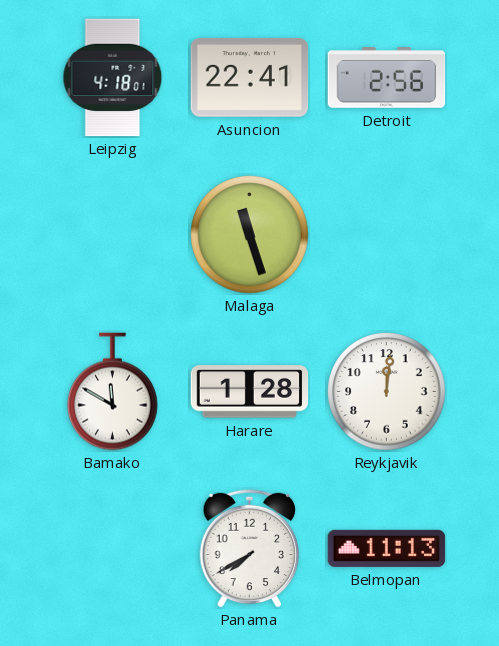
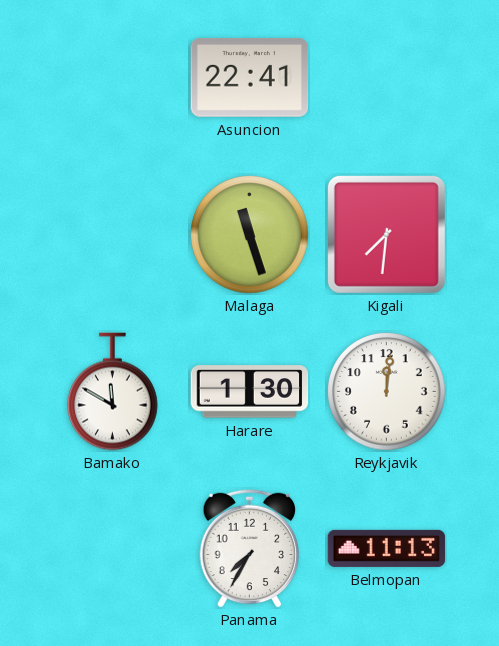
Leipzig: 4:18 -> none (113, 78)
Detroit: 2:56 -> none (387, 78)
Kigali: none -> 7:31 (386, 234)
Harare: 1:28 -> 1:30 (250, 392)
Panama: 7:40 -> 7:35 (249, 548)
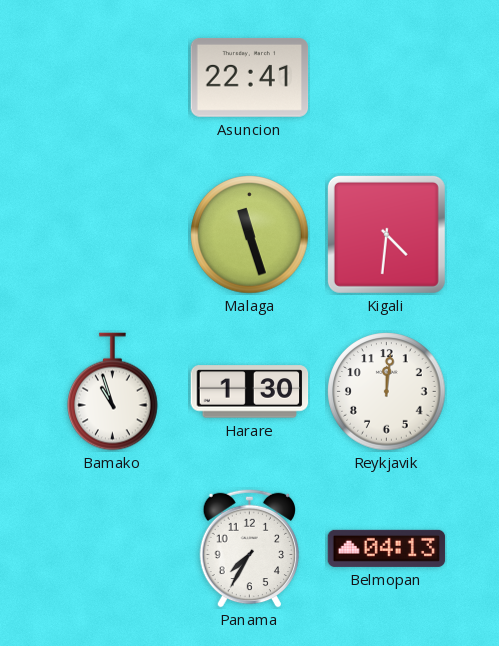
Kigali: 7:31 -> 4:31 (386, 234)
Bamako: 11:50 -> 10:57 (113, 392)
Belmopan: 11:13 -> 04:13 (387, 548)
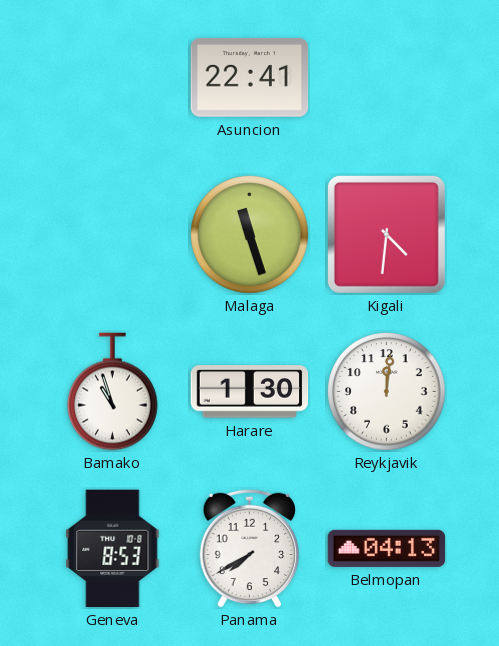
Geneva: none -> 8:53 (113, 549)
Panama: 7:35 -> 7:40 (249, 548)
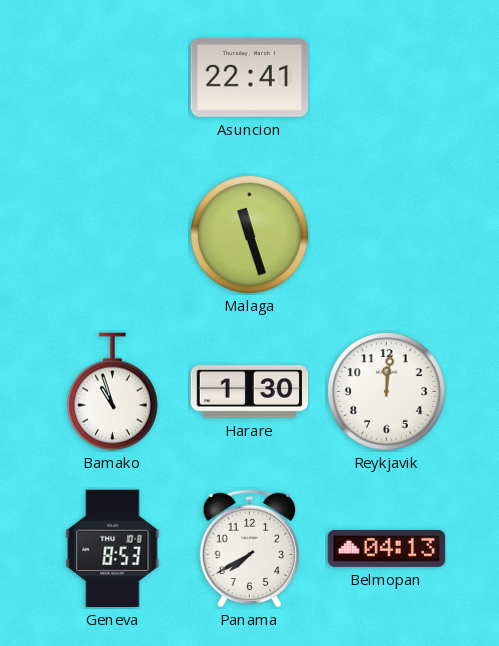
Kigali: 4:31 -> none (386, 234)
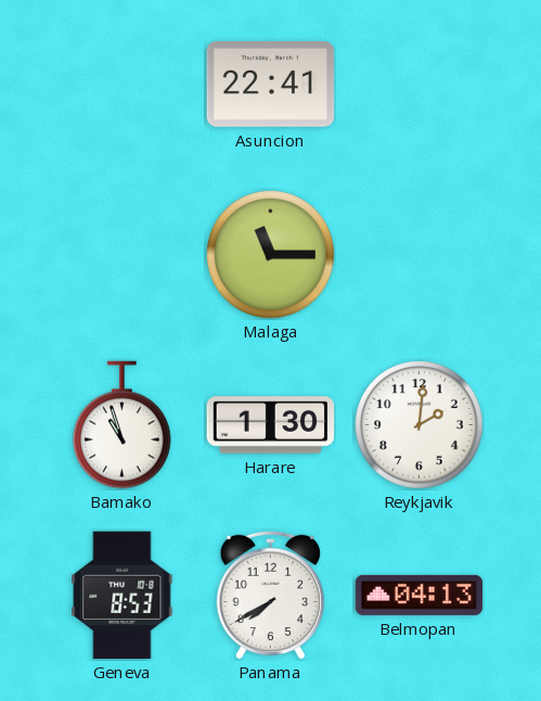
Malaga: 11:27 -> 11:15 (271, 255)
Reykjavik: 12:01 -> 2:01 (420, 425)
